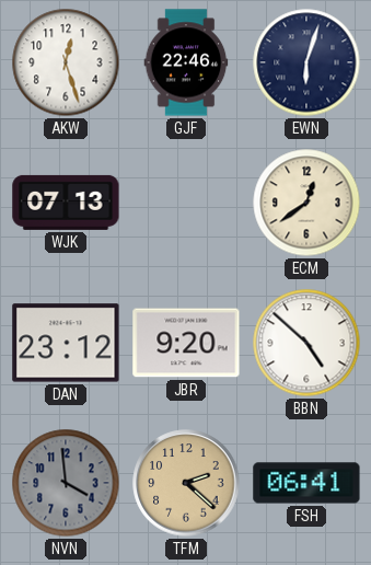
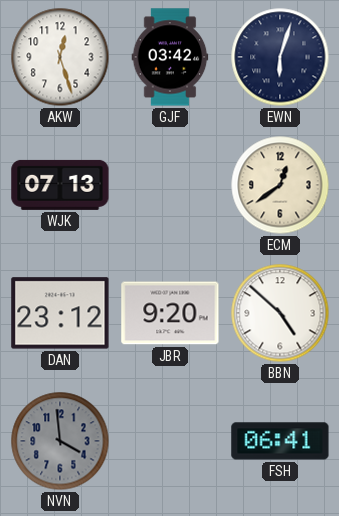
GJF: 22:46 -> 03:42 (170, 57)
TFM: 2:22 -> none (186, 483)
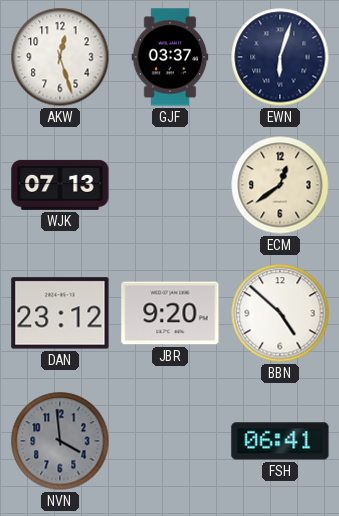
GJF: 03:42 -> 03:37 (170, 57)
